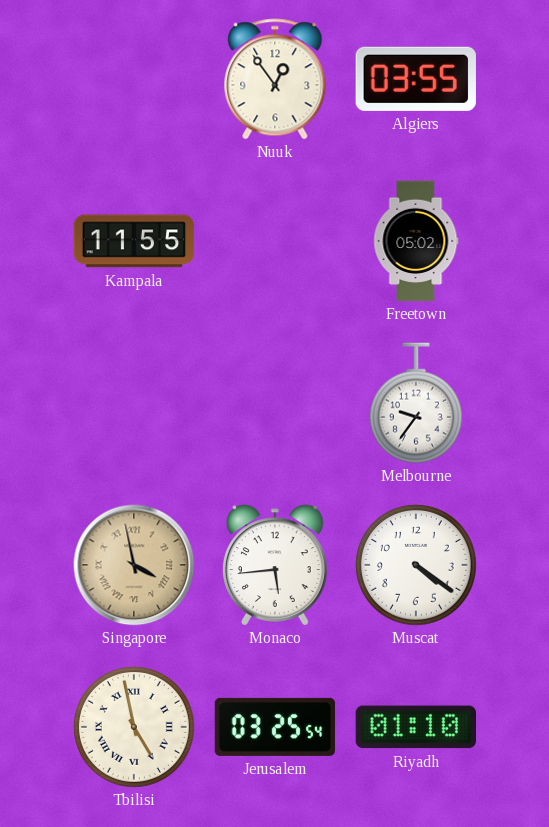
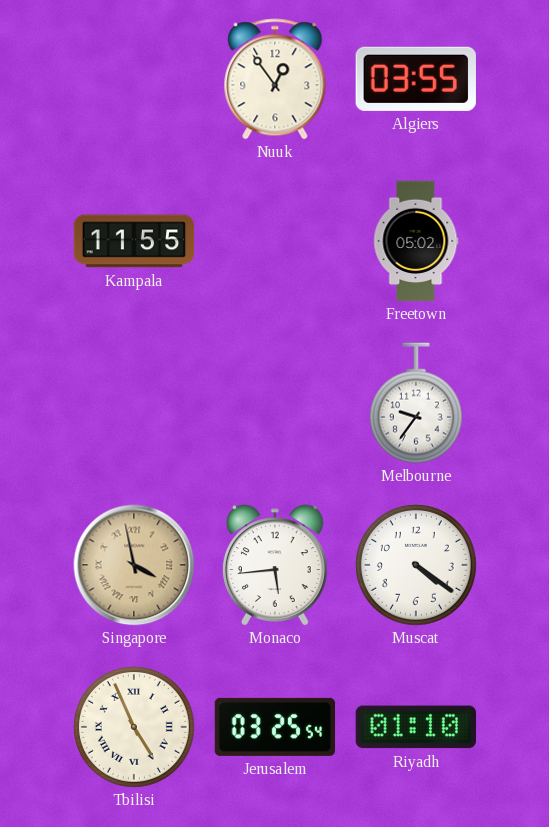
Tbilisi: 4:58 -> 4:56 (134, 727)
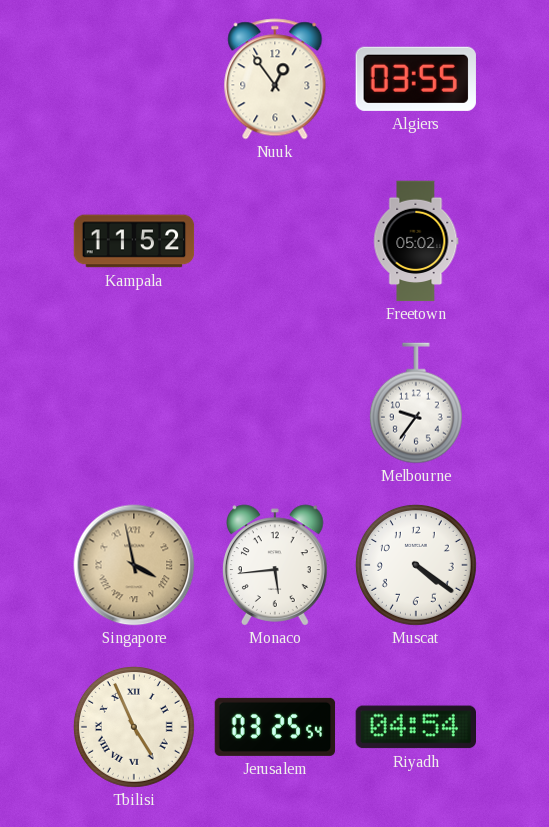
Kampala: 11:55 -> 11:52 (134, 241)
Riyadh: 01:10 -> 04:54 (415, 727)
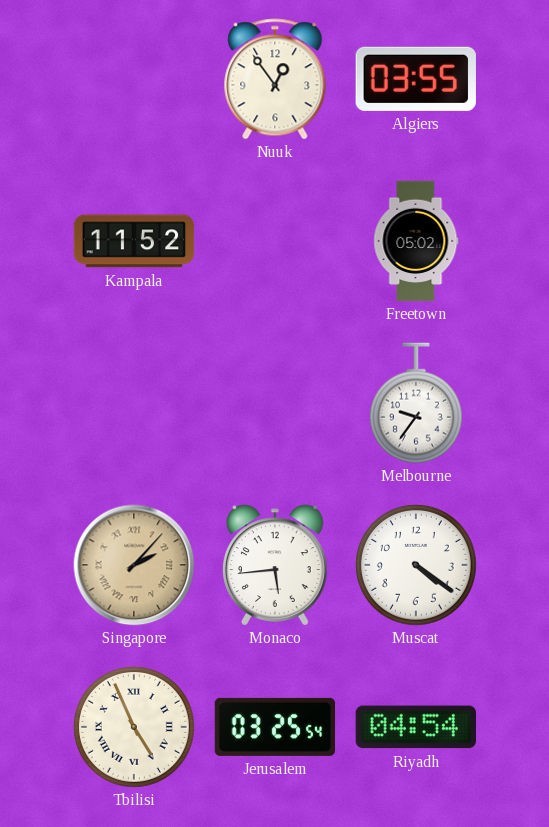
Singapore: 3:58 -> 2:07 (134, 565)
